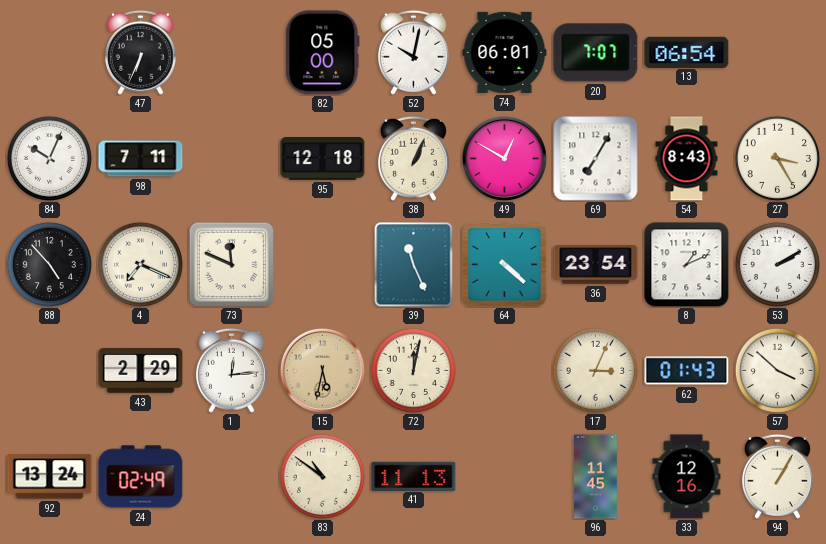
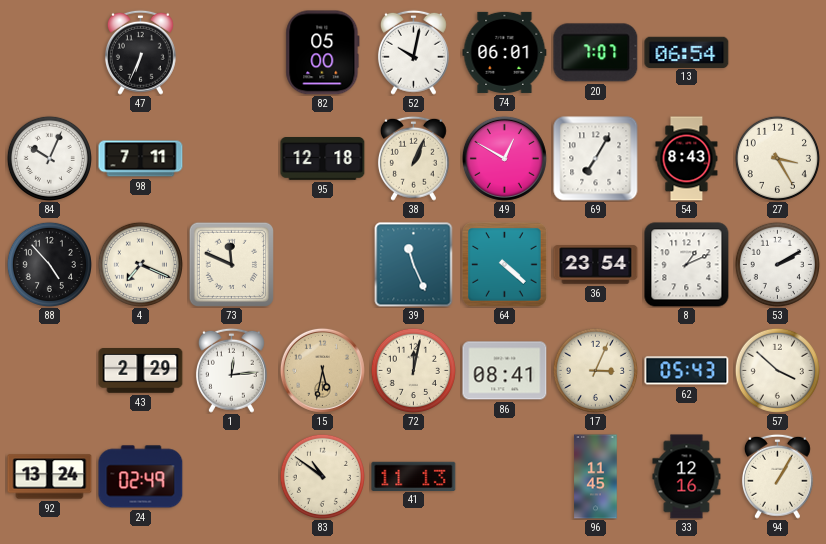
86: none -> 08:41 (505, 371)
62: 01:43 -> 05:43 (687, 371)
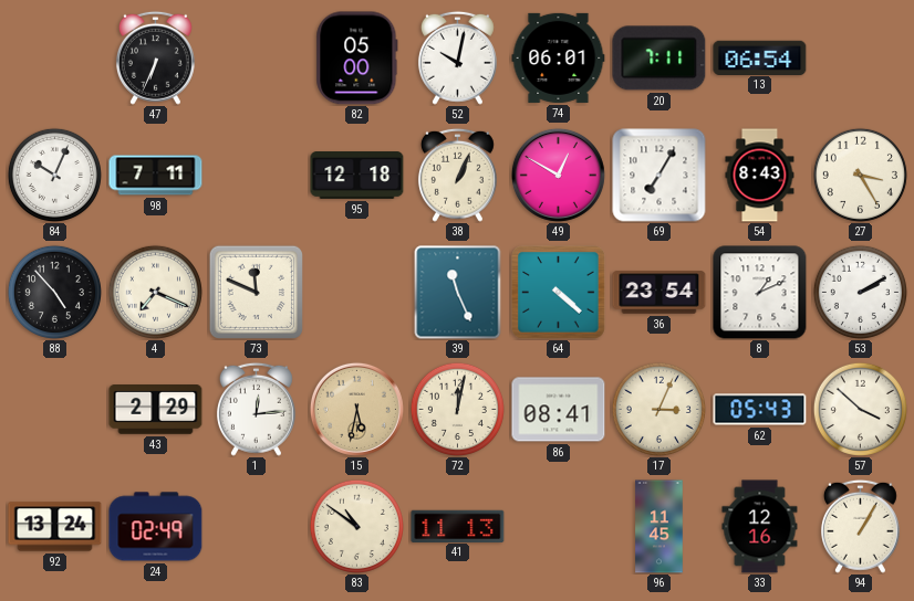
20: 7:07 -> 7:11 (659, 59)
